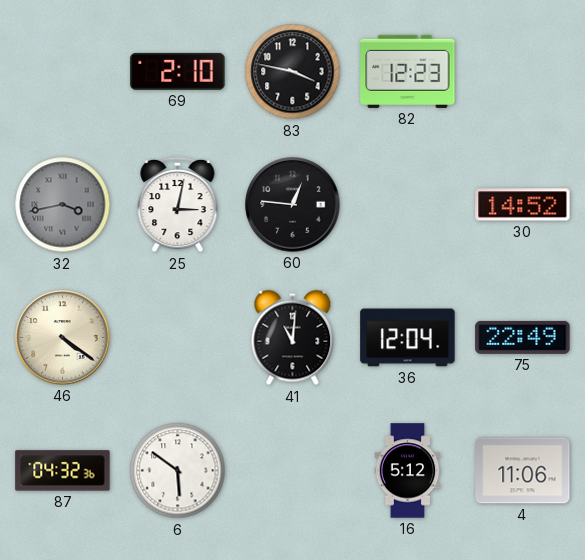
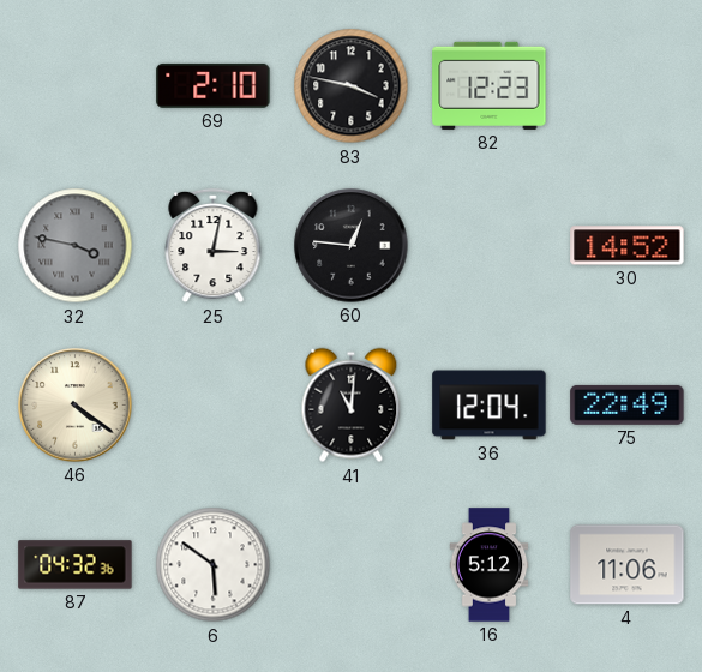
32: 3:43 -> 3:47 (76, 246)
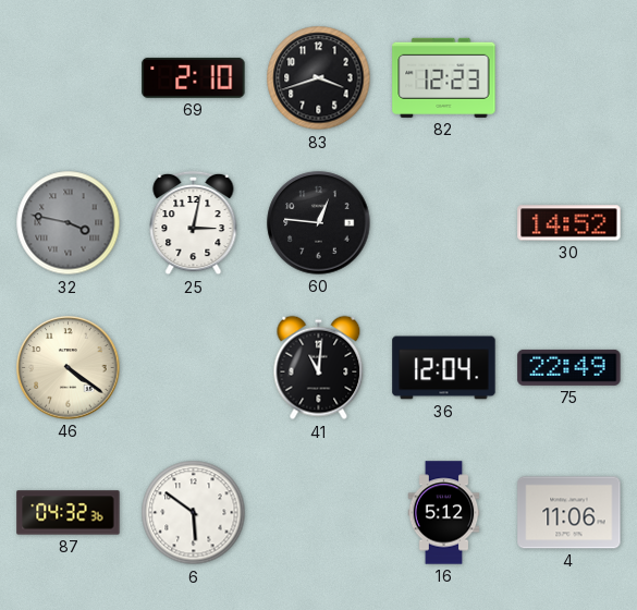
83: 3:47 -> 3:42 (319, 78)
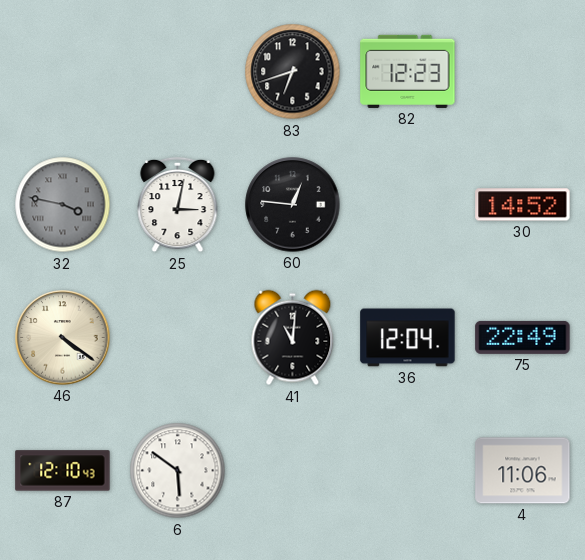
69: 2:10 -> none (194, 77)
83: 3:42 -> 6:42 (293, 72)
87: 04:32 -> 12:10 (63, 471)
16: 5:12 -> none (444, 513)
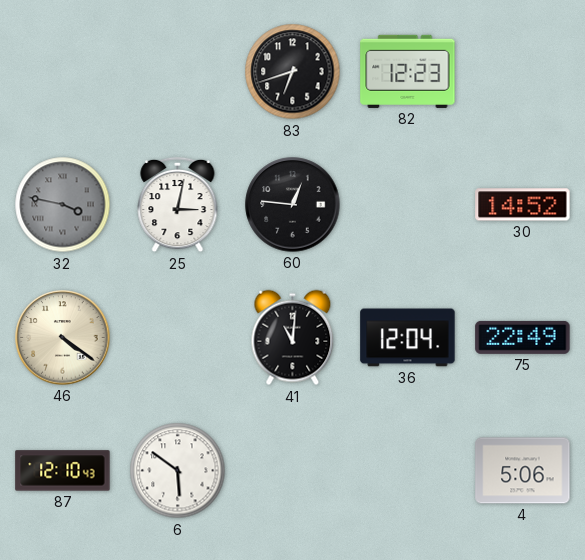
4: 11:06 -> 5:06 (523, 471)
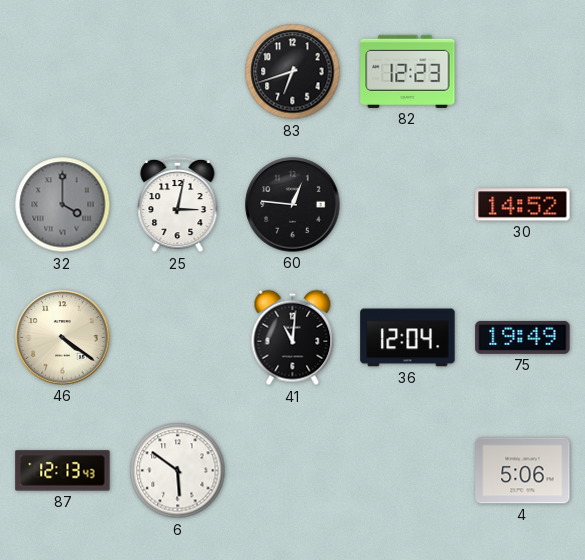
32: 3:47 -> 4:00 (63, 205)
75: 22:49 -> 19:49 (523, 337)
87: 12:10 -> 12:13 (63, 471)
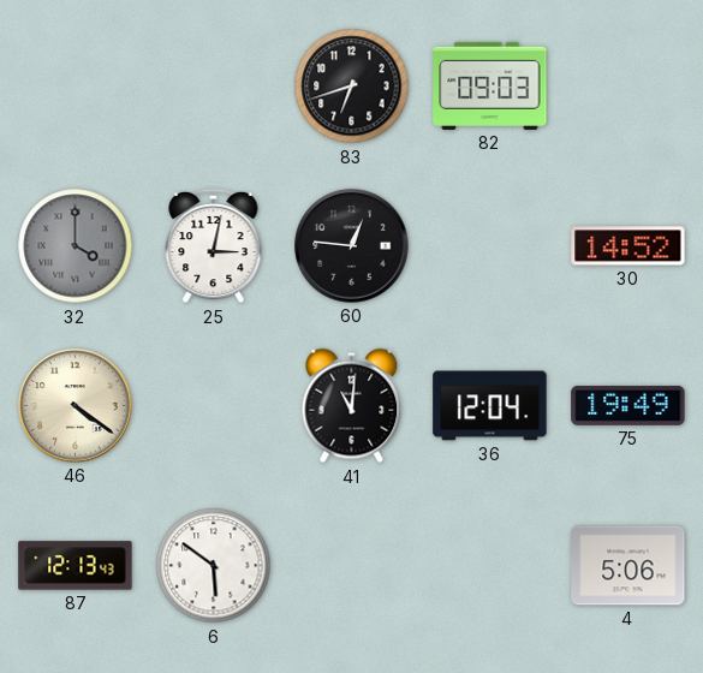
82: 12:23 -> 09:03 (490, 85)
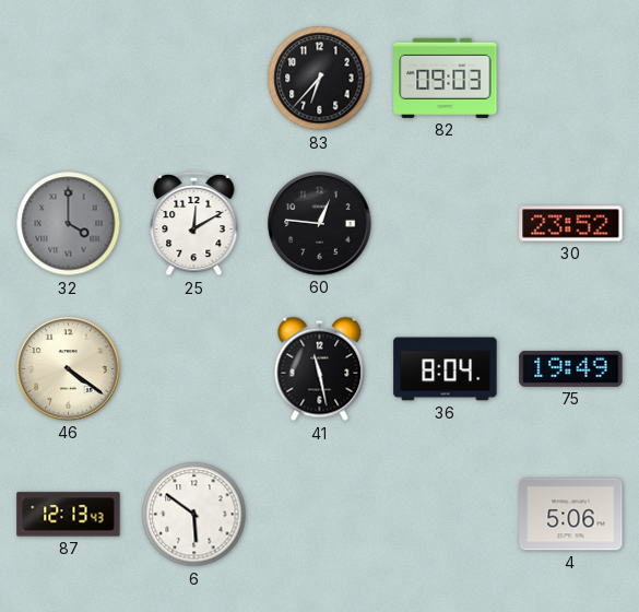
83: 6:42 -> 6:37 (320, 79)
25: 3:02 -> 12:10 (194, 224)
30: 14:52 -> 23:52 (571, 224)
41: 11:01 -> 11:28 (320, 369)
36: 12:04 -> 8:04 (446, 369)
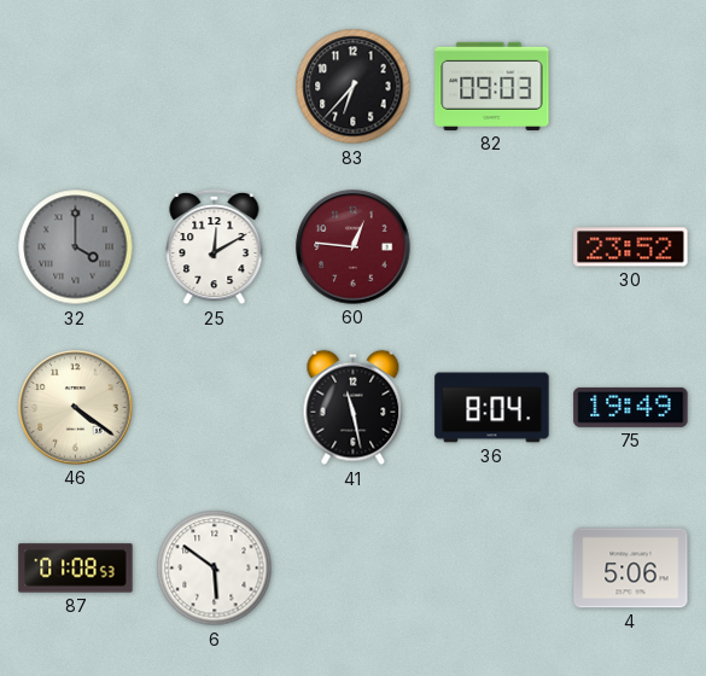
60 dial: black -> burgundy (354, 247)
87: 12:13 -> 01:08 (76, 569)
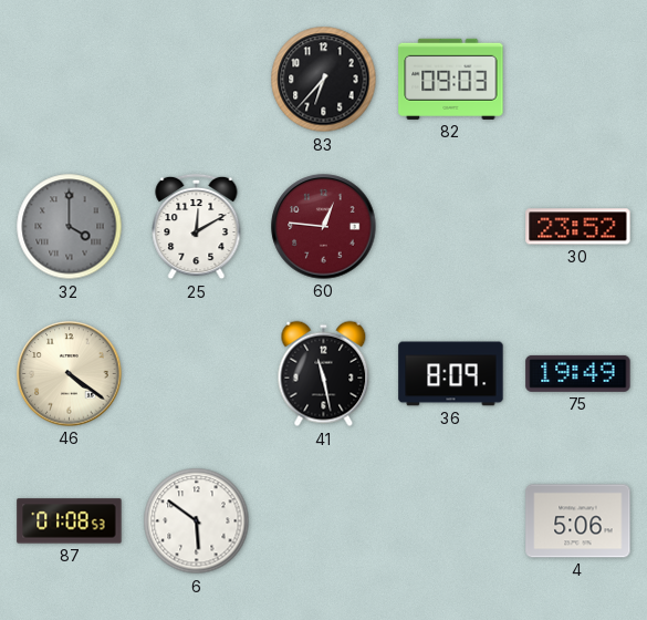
36: 8:04 -> 8:09 (451, 374)
